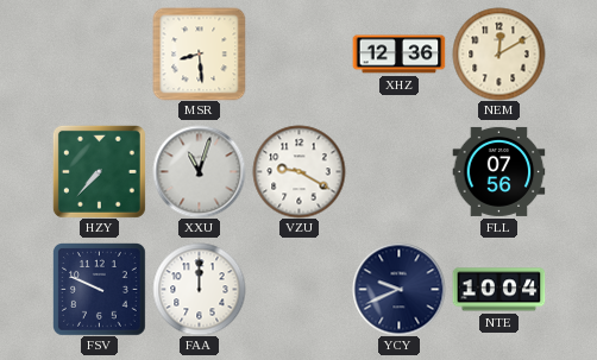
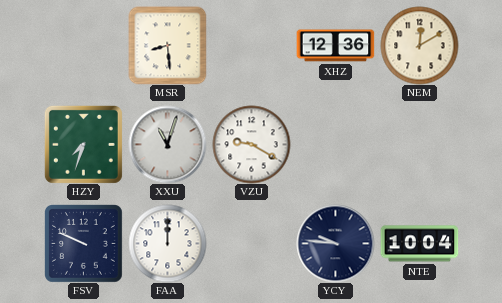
HZY: 7:37 -> 7:33 (83, 144)
FLL: 07:56 -> none (498, 171)
YCY: 9:41 -> 9:46 (335, 243)
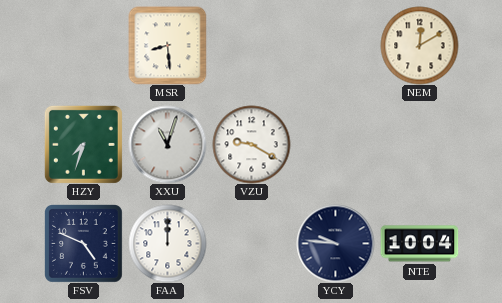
XHZ: 12:36 -> none (335, 46)
FSV: 9:49 -> 4:49 (84, 244)
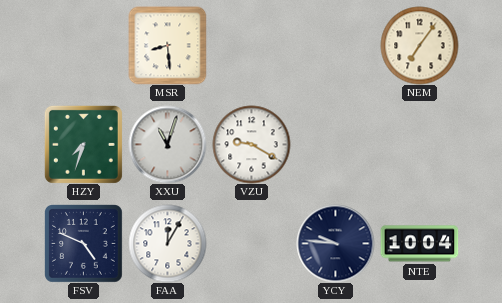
NEM: 12:10 -> 7:06 (419, 45)
FAA: 12:00 -> 12:05 (167, 243)
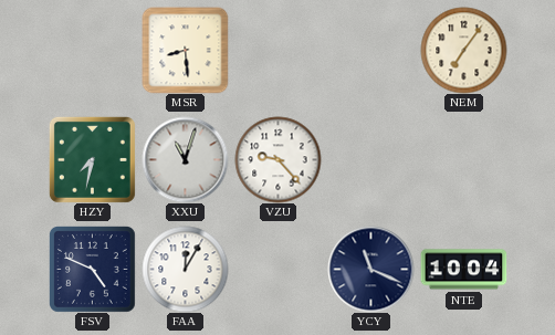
HZY: 7:33 -> 7:32 (92, 159)
VZU: 9:20 -> 9:23 (277, 159)
YCY: 9:46 -> 11:19 (370, 269)
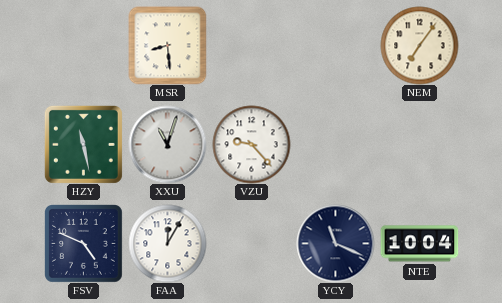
HZY: 7:32 -> 11:28 (83, 144)
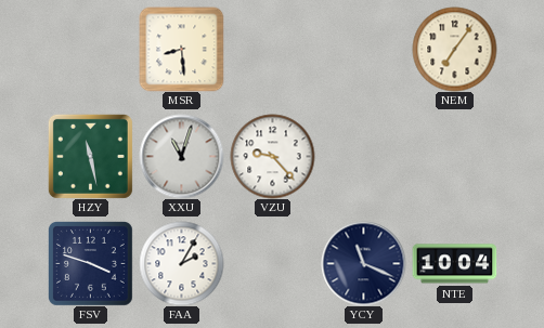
FSV: 4:49 -> 3:48 (91, 264)
FAA: 12:05 -> 2:05 (181, 263)
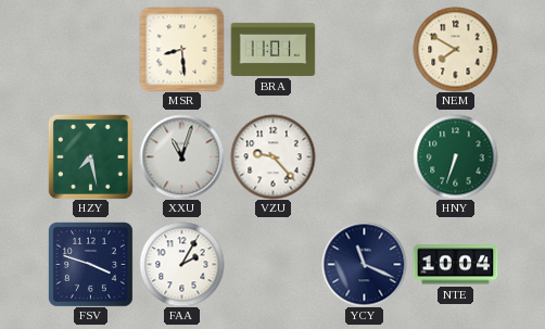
BRA: none -> 11:01 (272, 49)
NEM: 7:06 -> 7:50 (455, 49)
HZY: 11:28 -> 7:28 (90, 156)
HNY: none -> 6:33 (455, 156)
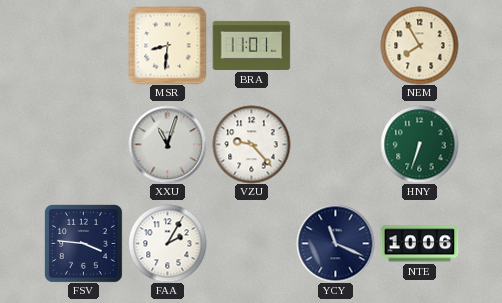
MSR: 8:29 -> 8:31 (167, 45)
NEM: 7:50 -> 7:55 (419, 45)
HZY: 7:28 -> none (90, 156)
FSV: 3:48 -> 3:46 (84, 244)
NTE: 10:04 -> 10:06 (419, 244)
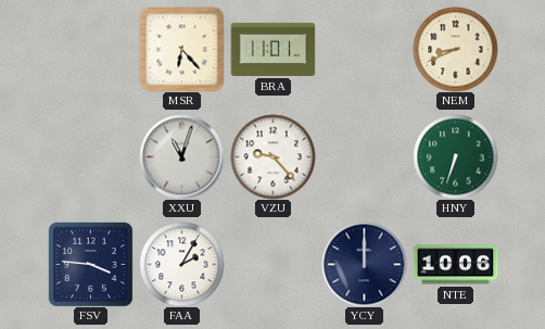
MSR: 8:31 -> 6:23 (181, 49)
NEM: 7:55 -> 8:41 (455, 49)
YCY: 11:19 -> 12:00 (364, 264)
